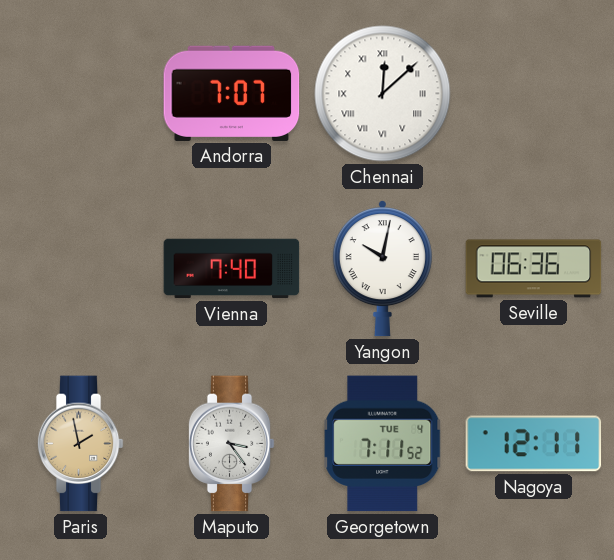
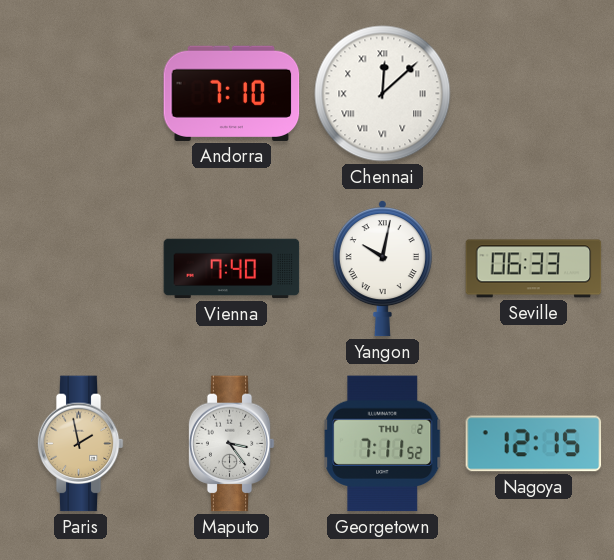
Andorra: 7:07 -> 7:10 (232, 93)
Seville: 06:36 -> 06:33 (534, 269)
Georgetown date: TUE 4 -> THU 2 (383, 444)
Nagoya: 12:11 -> 12:15 (534, 444)
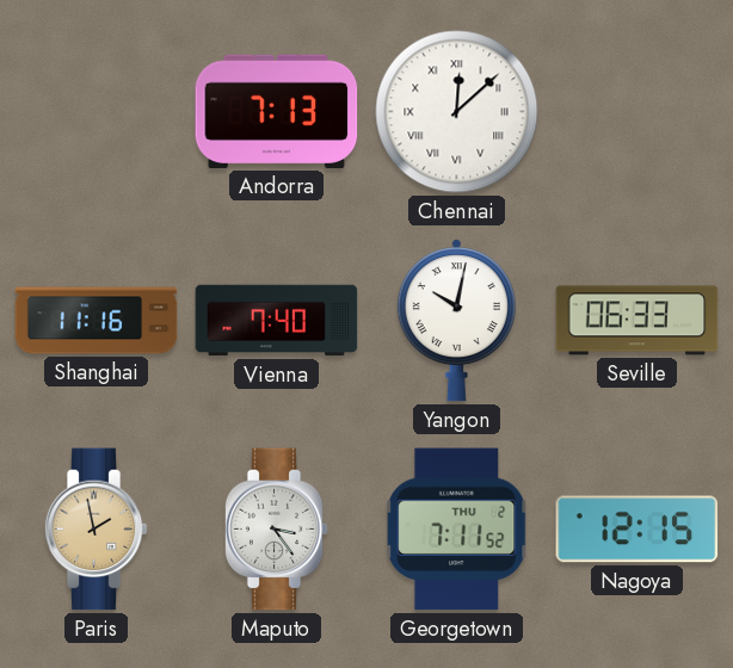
Andorra: 7:10 -> 7:13 (277, 111)
Shanghai: none -> 11:16 (97, 321)
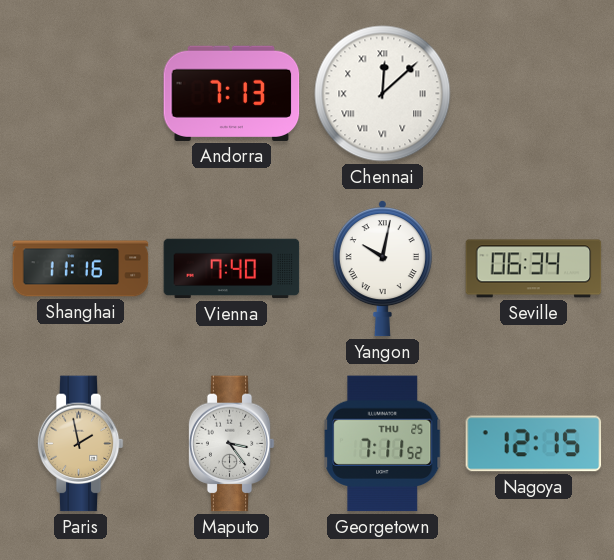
Seville: 06:33 -> 06:34 (534, 269)
Georgetown date: THU 2 -> THU 25 (383, 444)
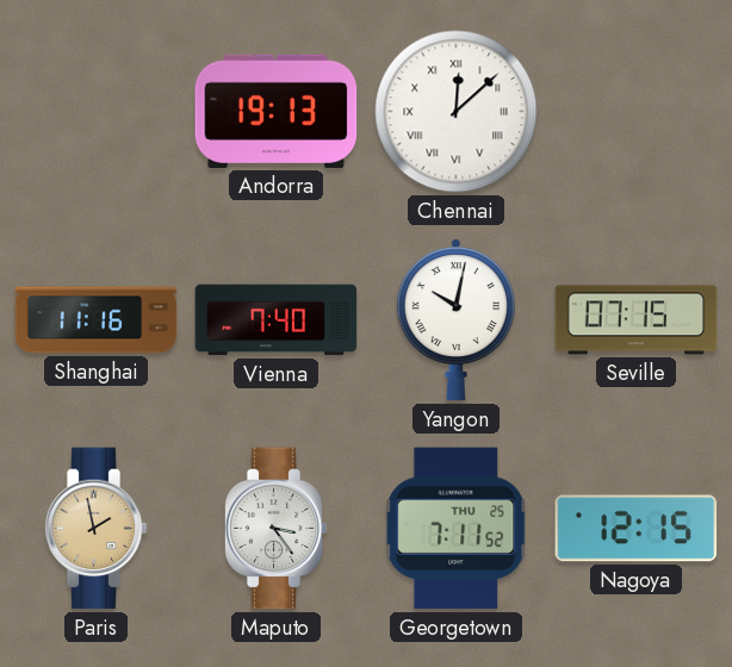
Andorra: 7:13 -> 19:13 (277, 111)
Seville: 06:34 -> 07:15 (637, 320)
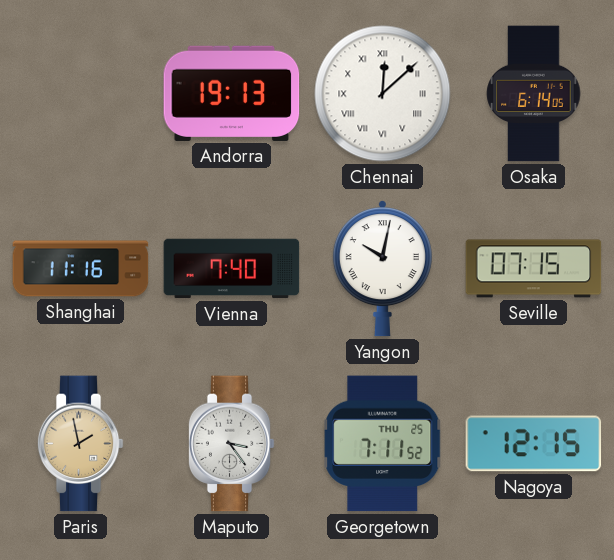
Osaka: none -> 6:14 (534, 94)
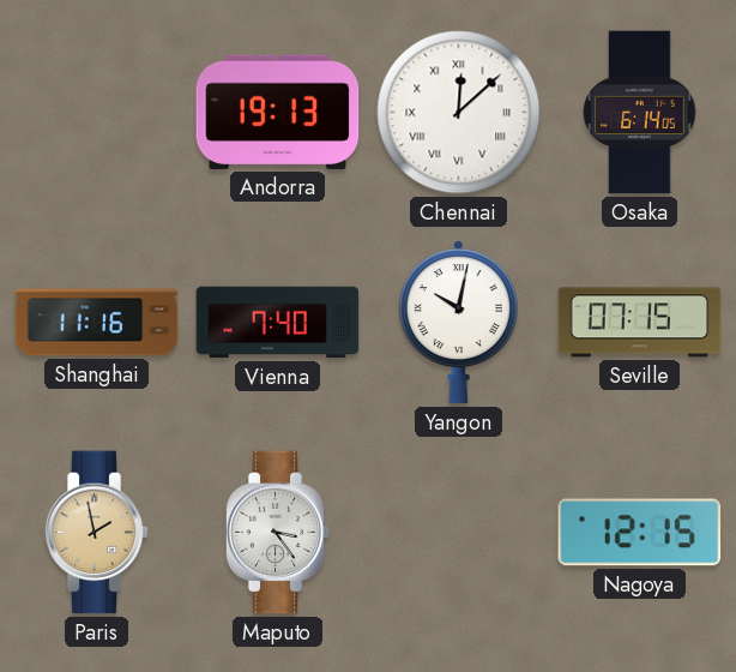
Georgetown: 7:11 -> none (383, 444)
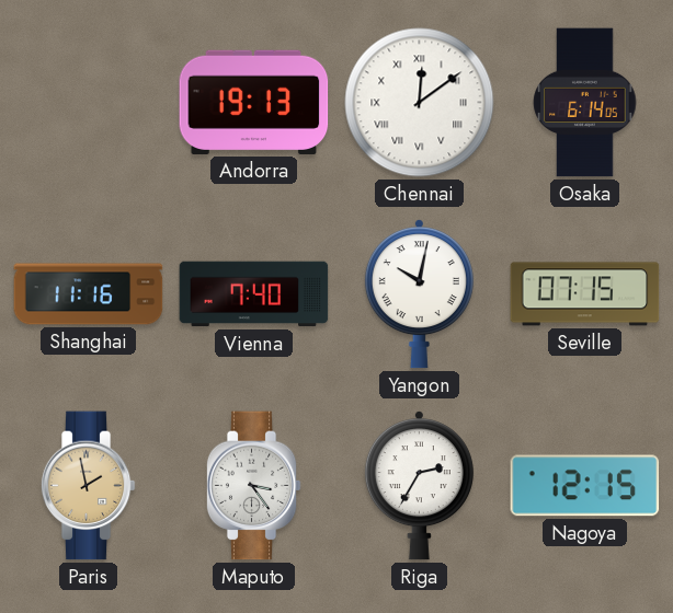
Chennai: 12:08 -> 12:09 (420, 103)
Riga: none -> 2:35 (419, 486)
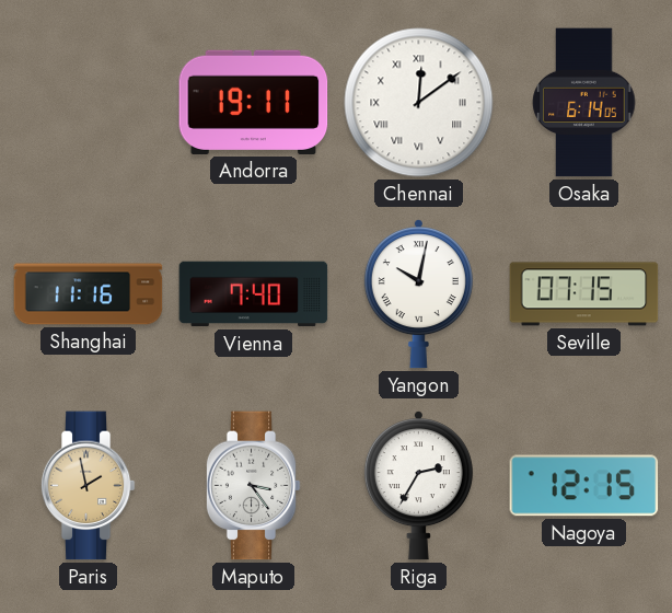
Andorra: 19:13 -> 19:11 (254, 102)
